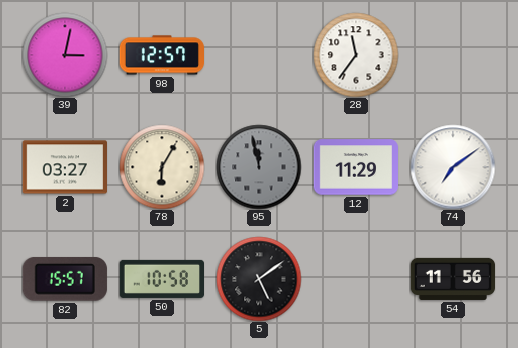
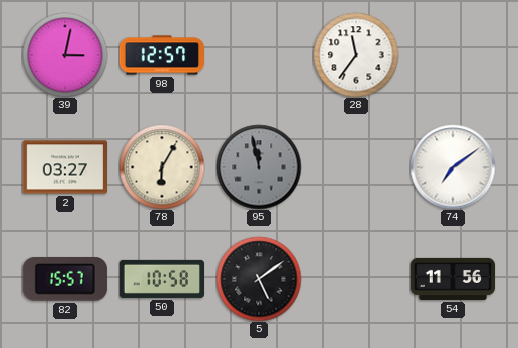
12: 11:29 -> none (355, 167)
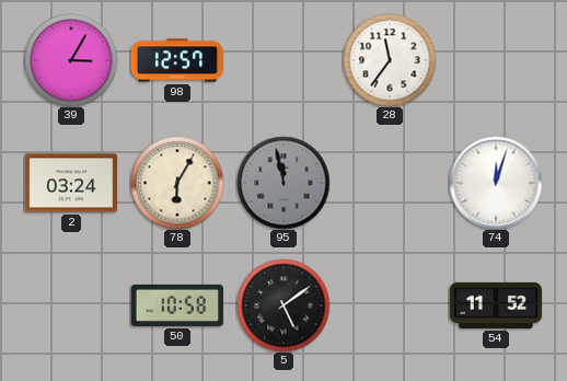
39: 3:02 -> 3:05 (71, 60)
2: 03:27 -> 03:24 (70, 183)
74: 7:09 -> 12:03 (496, 183)
82: 15:57 -> none (65, 279)
54: 11:56 -> 11:52 (496, 305)
